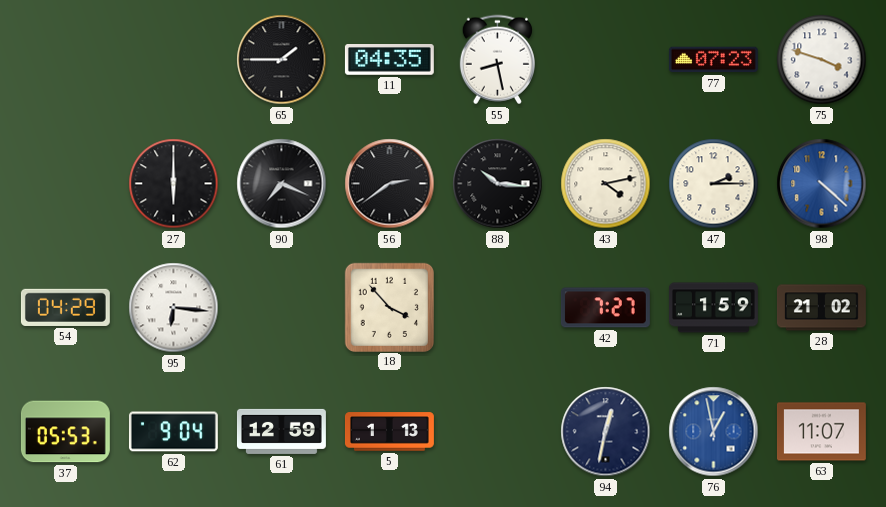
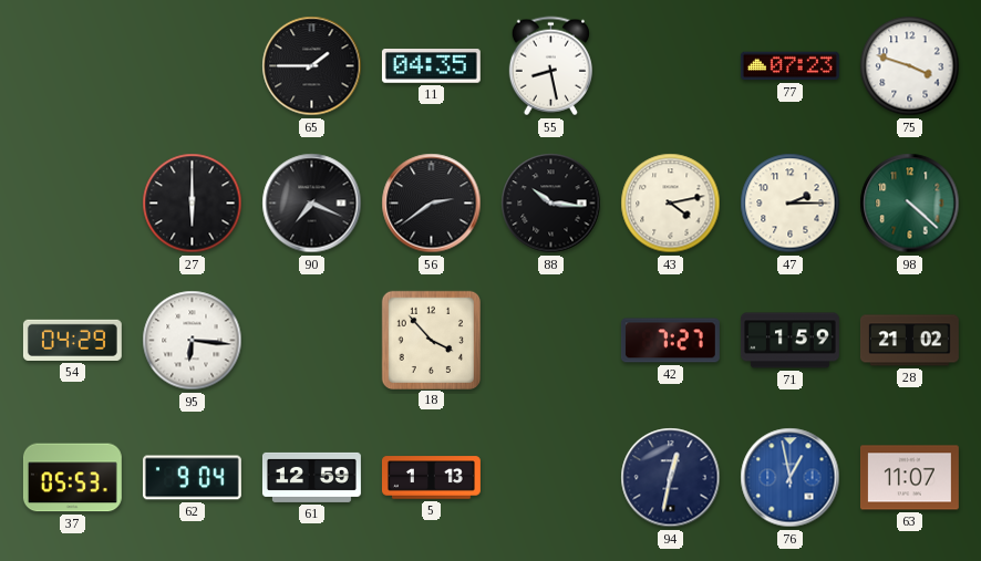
98 dial: blue -> green (910, 204)
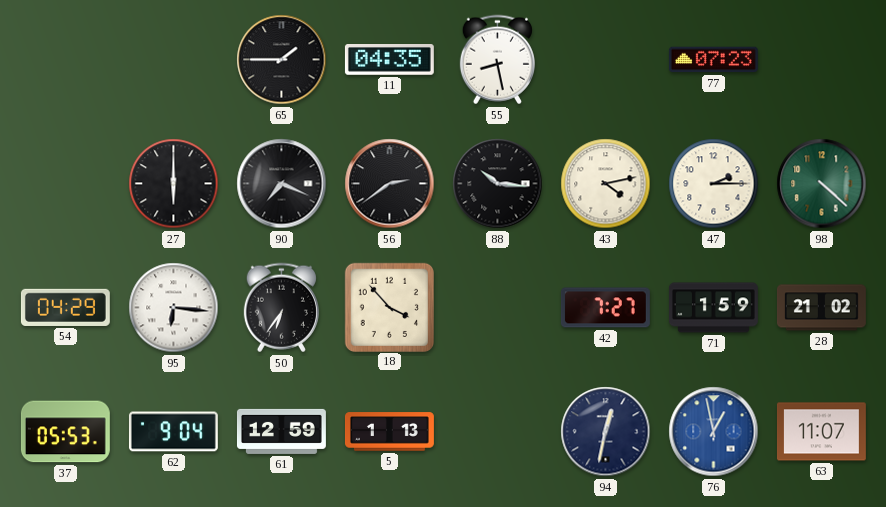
75: 3:48 -> none (910, 66)
50: none -> 6:36 (281, 308)
